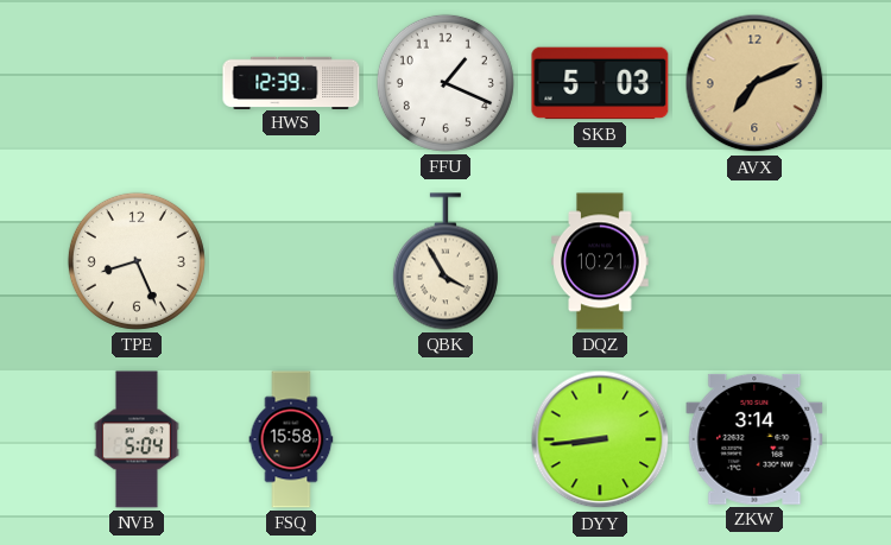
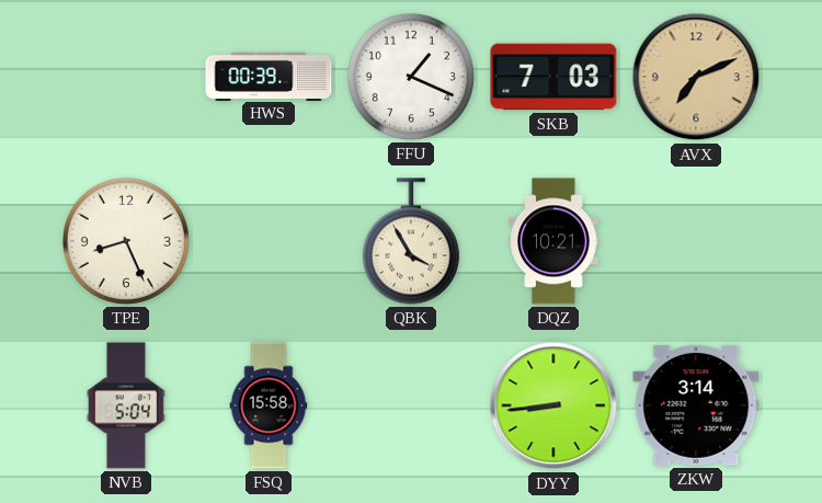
HWS: 12:39 -> 00:39 (269, 76)
SKB: 5:03 -> 7:03 (553, 77)
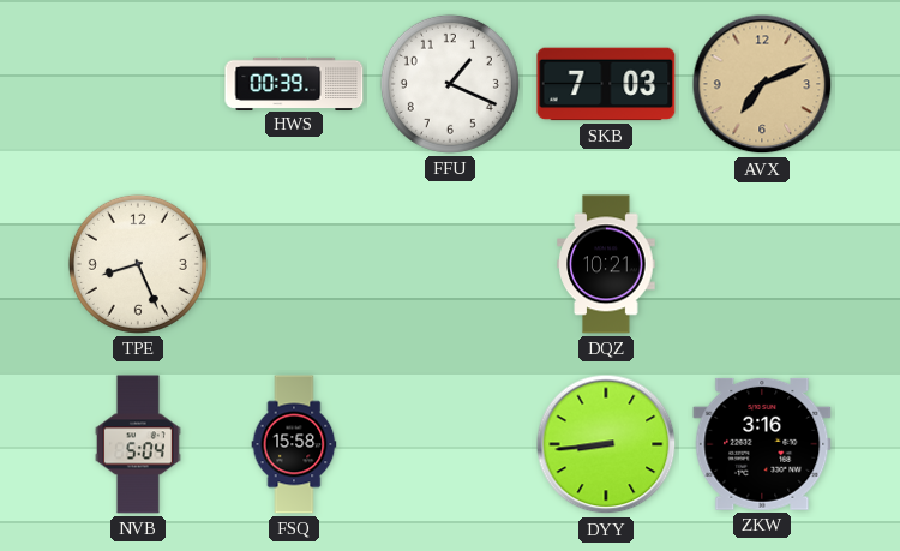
QBK: 3:55 -> none (411, 241)
ZKW: 3:14 -> 3:16 (762, 444)
